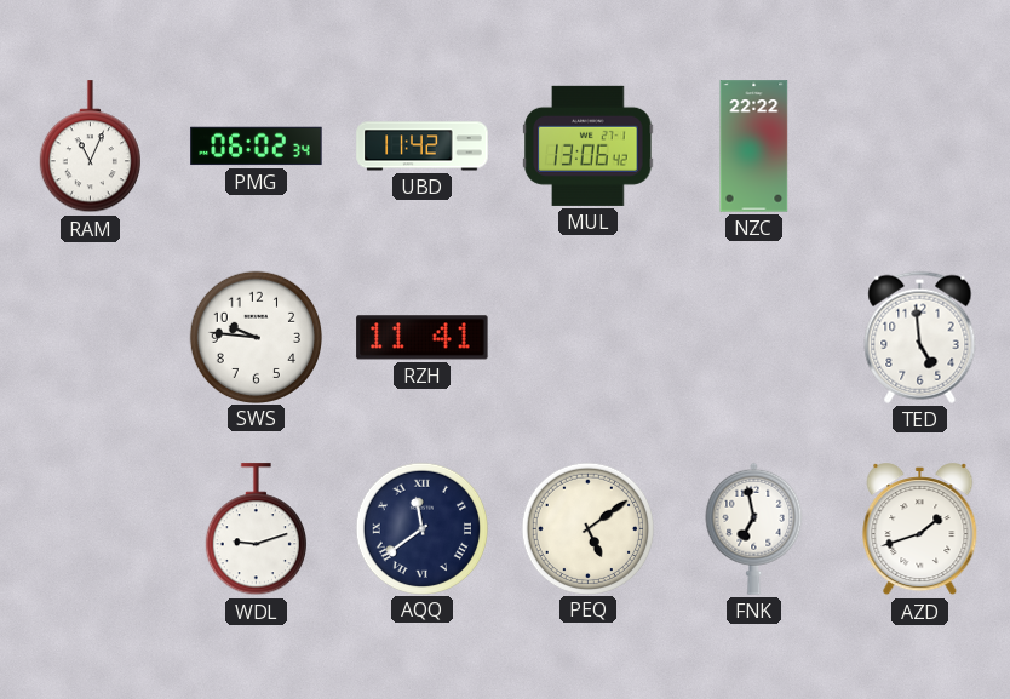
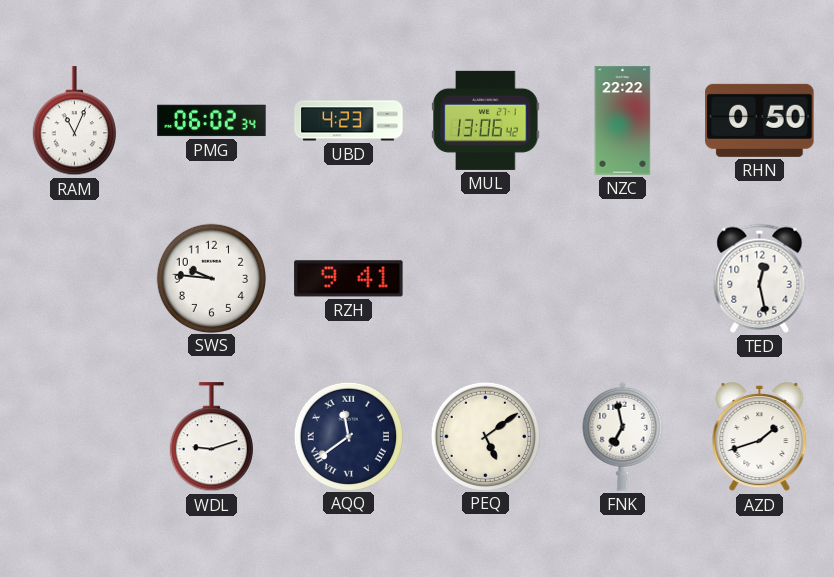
UBD: 11:42 -> 4:23 (349, 121)
RHN: none -> 0:50 (760, 120)
RZH: 11:41 -> 9:41 (349, 279)
TED: 4:59 -> 12:28 (760, 278)
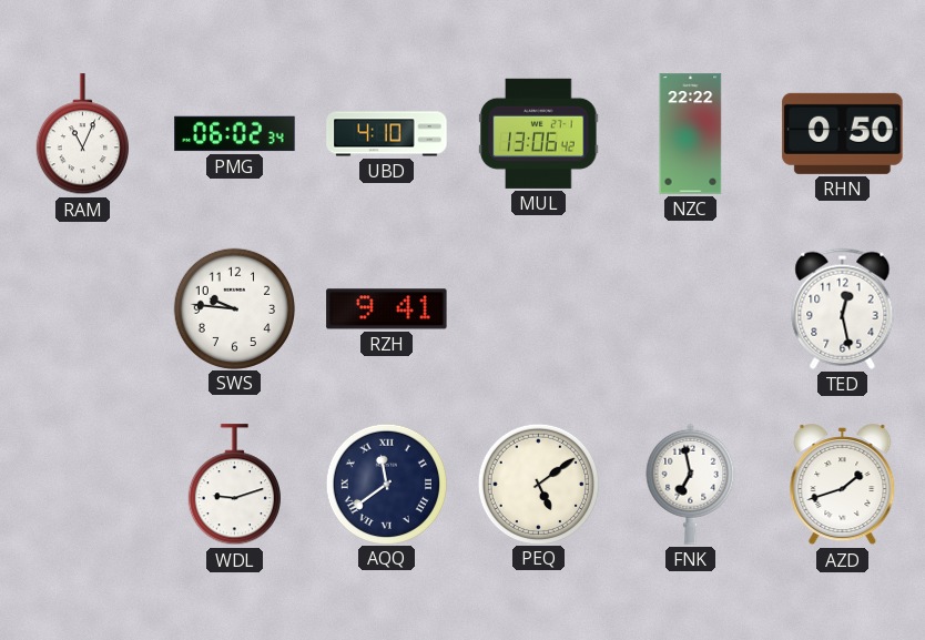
UBD: 4:23 -> 4:10 (387, 134)
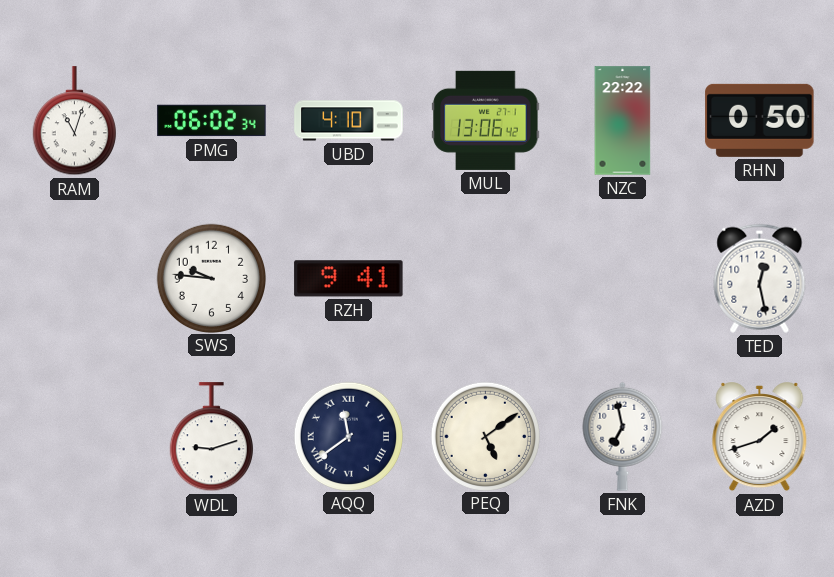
RAM: 11:04 -> 11:03 (74, 121)
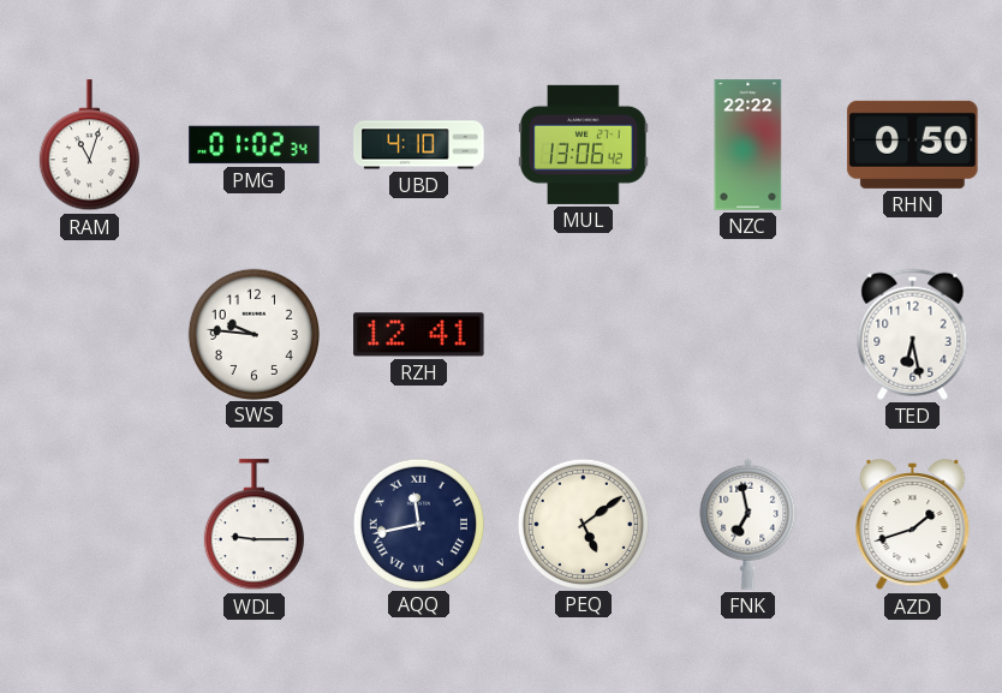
PMG: 06:02 -> 01:02 (255, 145)
RZH: 9:41 -> 12:41 (419, 335)
TED: 12:28 -> 6:28 (913, 334)
WDL: 9:12 -> 9:15 (254, 525)
AQQ: 11:39 -> 11:43 (418, 524)
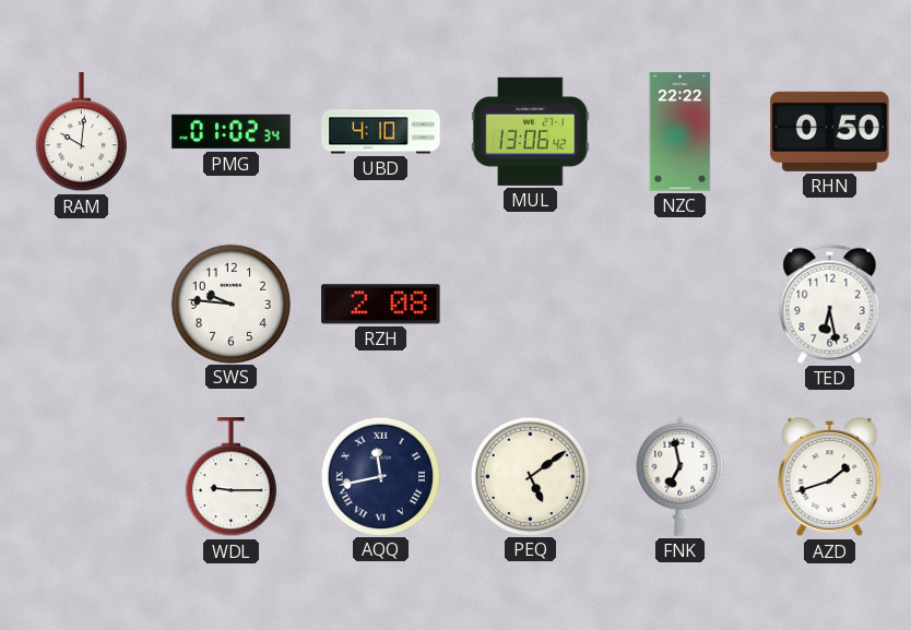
RAM: 11:03 -> 10:01 (81, 132)
RZH: 12:41 -> 2:08 (381, 305)
